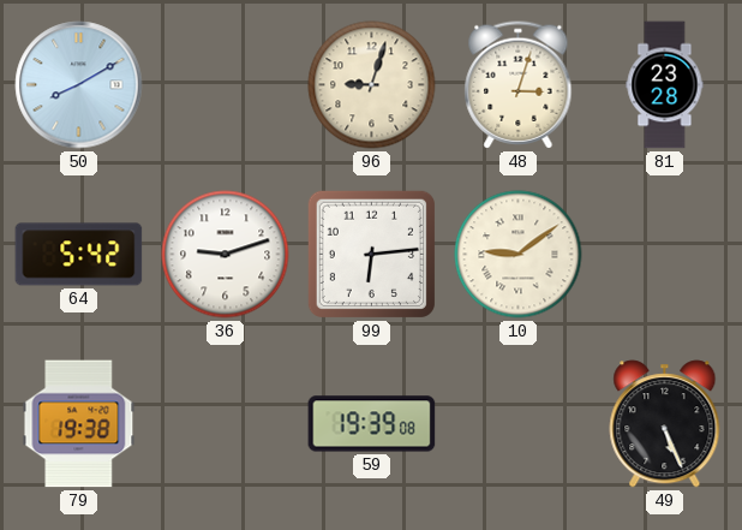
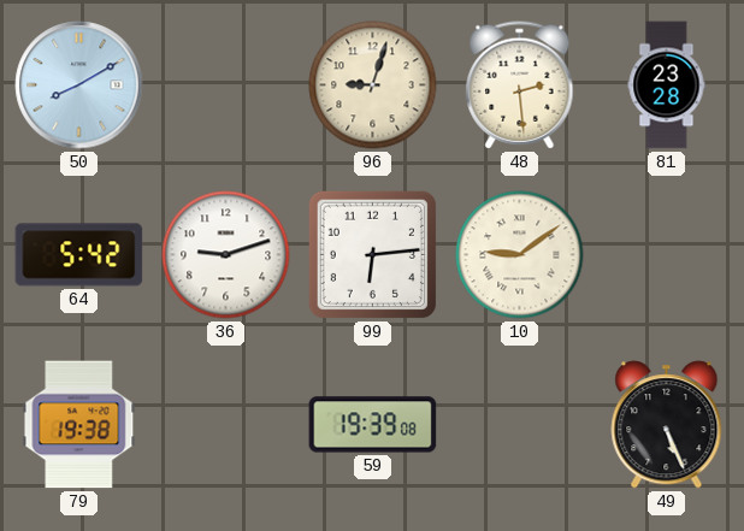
48: 3:03 -> 2:29 (520, 85)
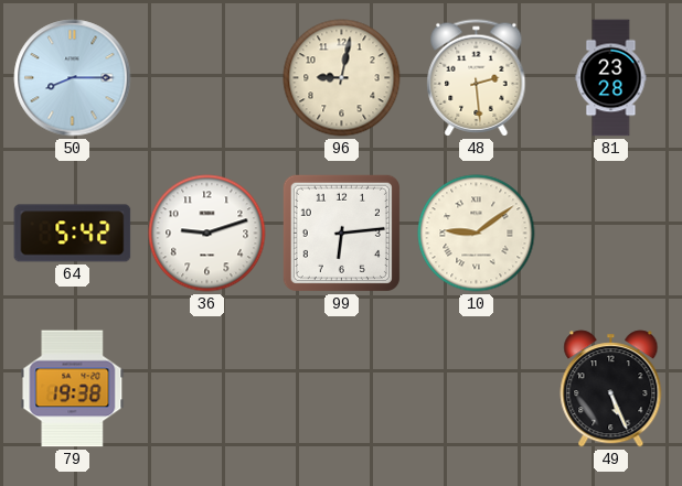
50: 8:10 -> 8:15 (73, 78)
96: 9:03 -> 9:02 (342, 78)
59: 19:39 -> none (373, 425)
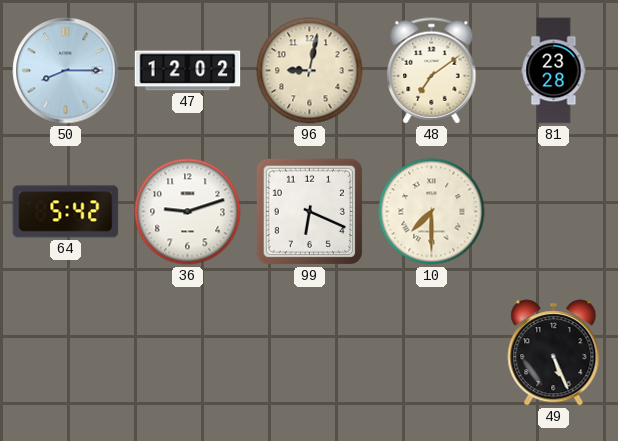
47: none -> 12:02 (188, 71)
48: 2:29 -> 7:09 (432, 71)
99: 6:14 -> 6:19 (309, 211)
10: 9:09 -> 7:30 (432, 212)
79: 19:38 -> none (73, 389)
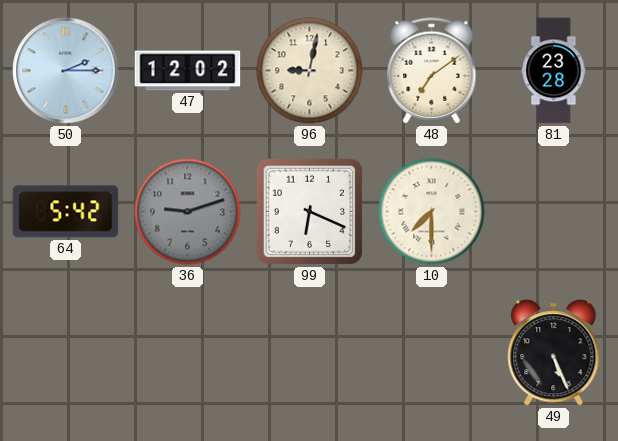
50: 8:15 -> 2:15 (66, 71)
36 dial: white -> grey (188, 212)
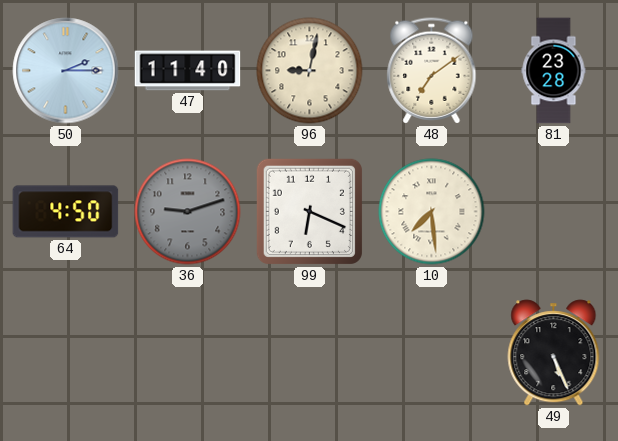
47: 12:02 -> 11:40 (188, 71)
64: 5:42 -> 4:50 (66, 212)
10: 7:30 -> 7:29 (432, 212)
